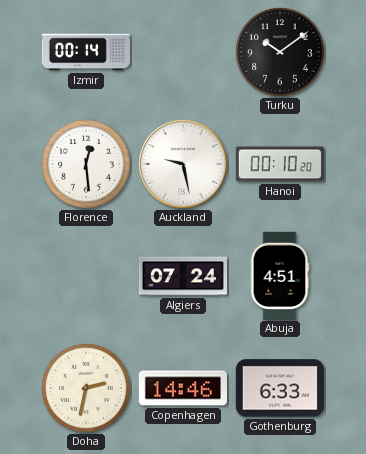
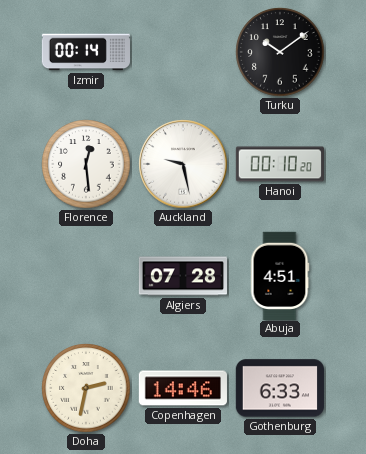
Algiers: 07:24 -> 07:28 (182, 276)
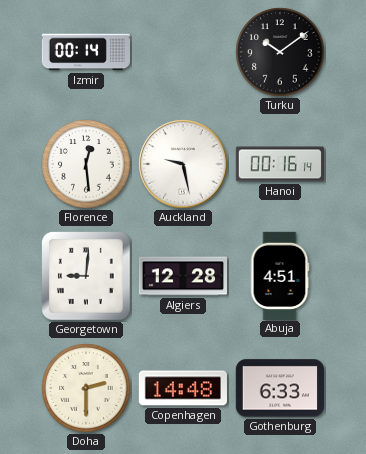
Hanoi: 00:10 -> 00:16 (279, 164)
Georgetown: none -> 9:01 (87, 277)
Algiers: 07:28 -> 12:28 (182, 276)
Doha: 2:32 -> 2:30 (86, 388)
Copenhagen: 14:46 -> 14:48 (183, 388)
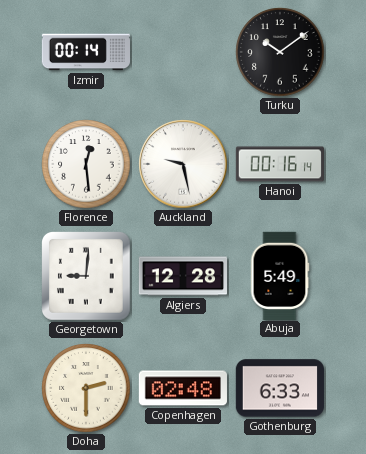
Abuja: 4:51 -> 5:49 (280, 275)
Copenhagen: 14:48 -> 02:48 (183, 388)
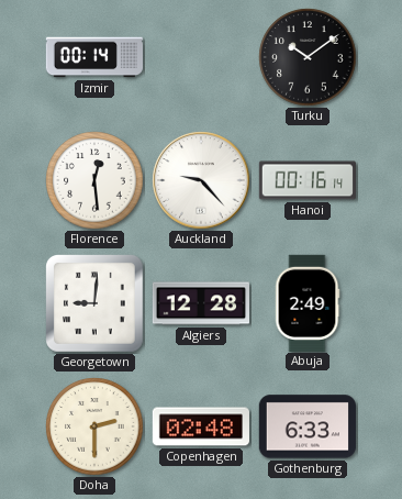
Auckland: 9:28 -> 9:23 (201, 180)
Abuja: 5:49 -> 2:49 (308, 302)
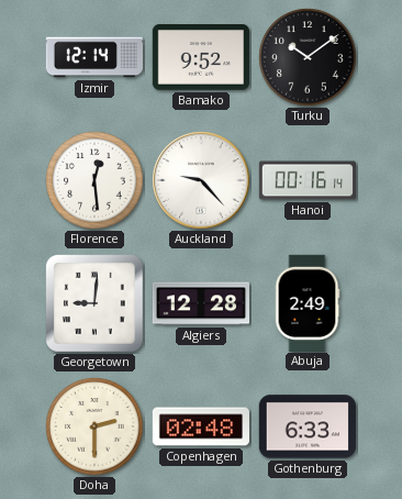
Izmir: 00:14 -> 12:14 (93, 57)
Bamako: none -> 9:52 (201, 58)
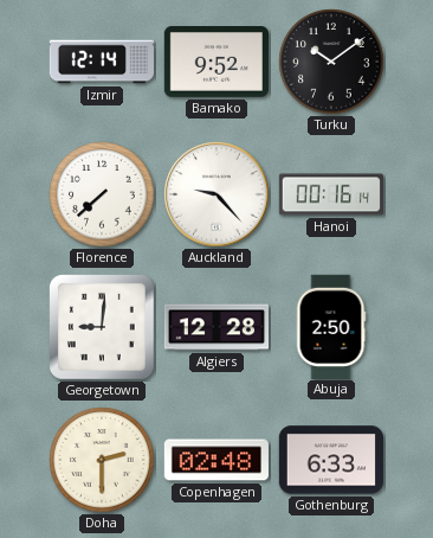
Florence: 12:29 -> 7:38 (102, 194)
Abuja: 2:49 -> 2:50 (331, 326)
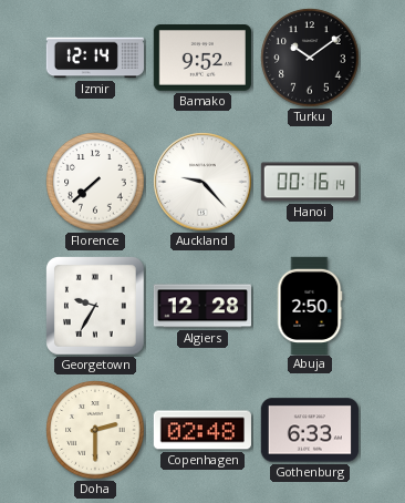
Georgetown: 9:01 -> 9:35 (96, 307)
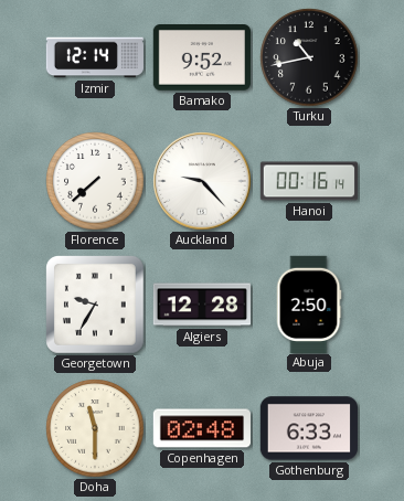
Turku: 10:09 -> 10:43 (309, 57)
Doha: 2:30 -> 11:30 (95, 428)
